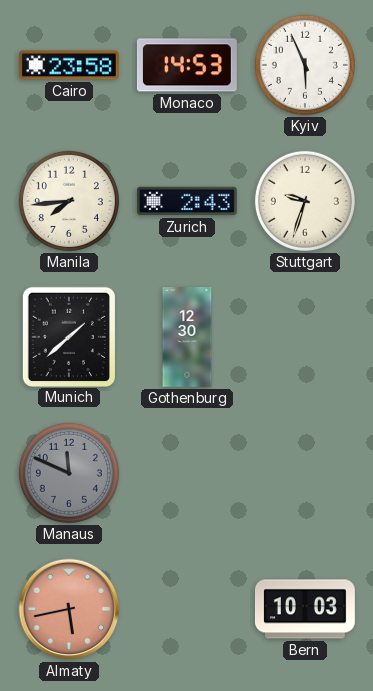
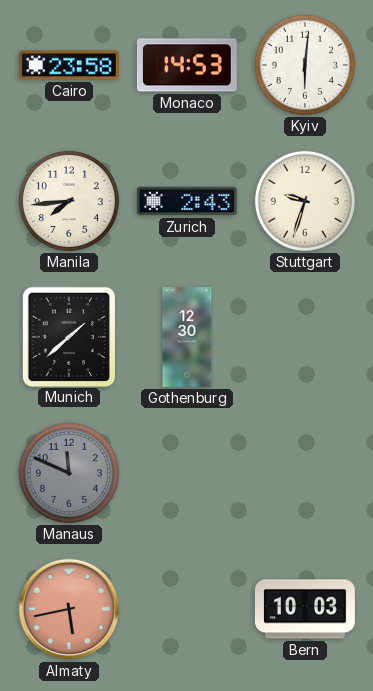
Kyiv: 5:56 -> 6:01 (305, 65)
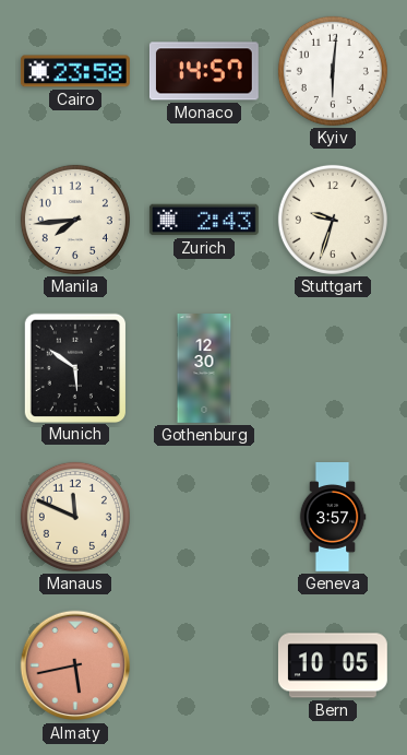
Monaco: 14:53 -> 14:57 (204, 71)
Munich: 1:38 -> 5:51 (74, 367)
Manaus dial: grey -> cream (75, 517)
Geneva: none -> 3:57 (333, 518)
Bern: 10:03 -> 10:05 (333, 665)
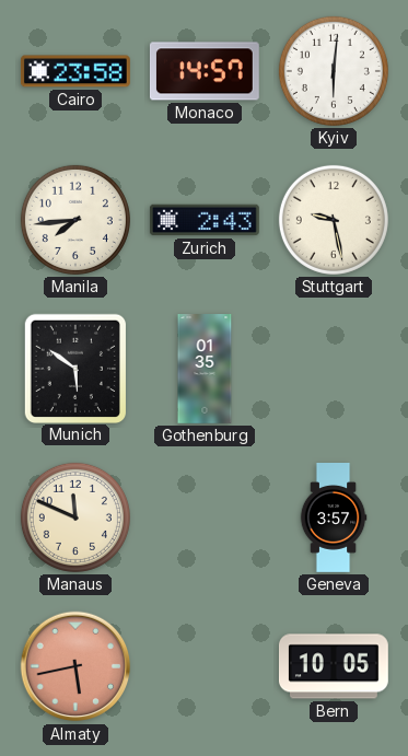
Stuttgart: 9:33 -> 9:28 (334, 220)
Gothenburg: 12:30 -> 01:35 (205, 370)
